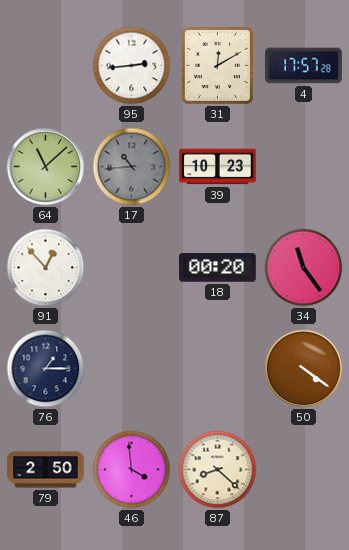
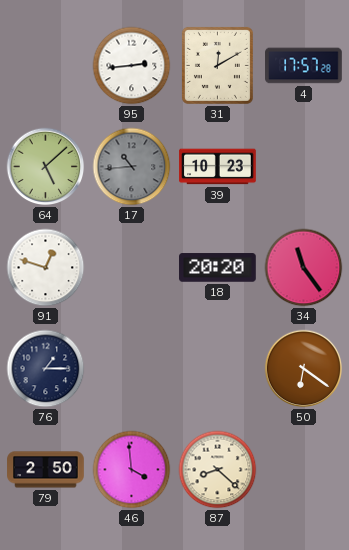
64: 11:08 -> 5:08 (46, 167)
91: 12:53 -> 12:48 (46, 268)
18: 00:20 -> 20:20 (218, 268)
50: 4:21 -> 6:21 (304, 369)
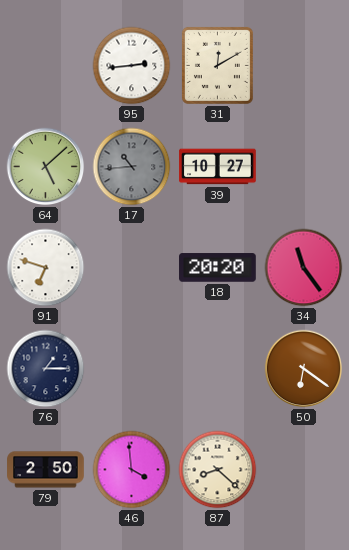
4: 17:57 -> none (304, 66)
39: 10:23 -> 10:27 (218, 167)
91: 12:48 -> 6:48 (46, 268)
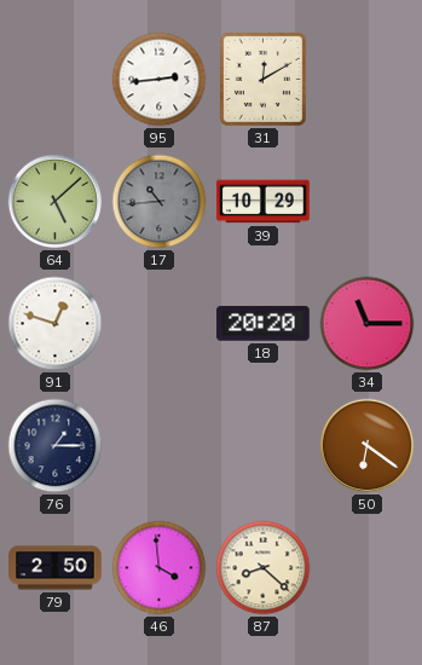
39: 10:27 -> 10:29 (264, 202)
91: 6:48 -> 12:48 (56, 324)
34: 11:24 -> 11:15 (368, 324)
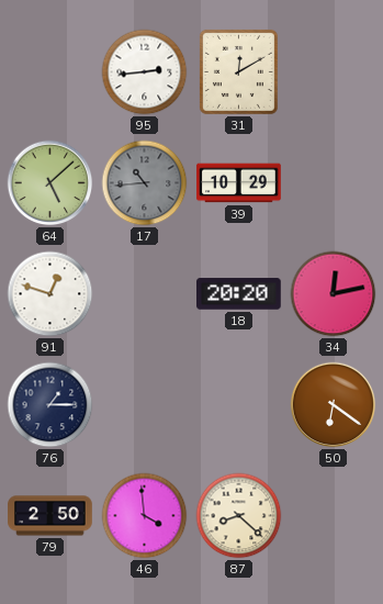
34: 11:15 -> 12:13 (334, 294)
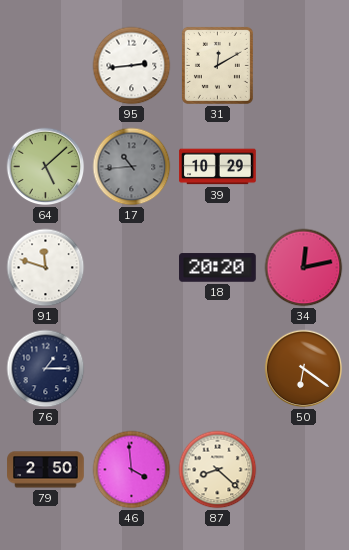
91: 12:48 -> 11:48 (46, 268)
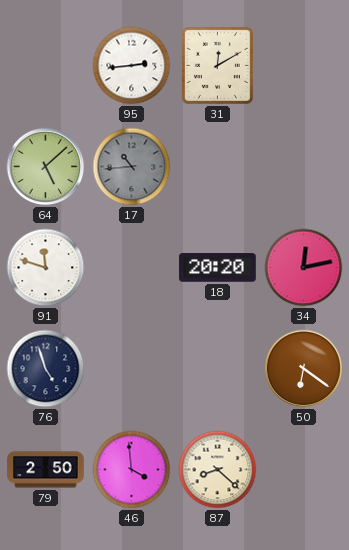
39: 10:29 -> none (218, 167)
76: 1:15 -> 4:57 (46, 369)
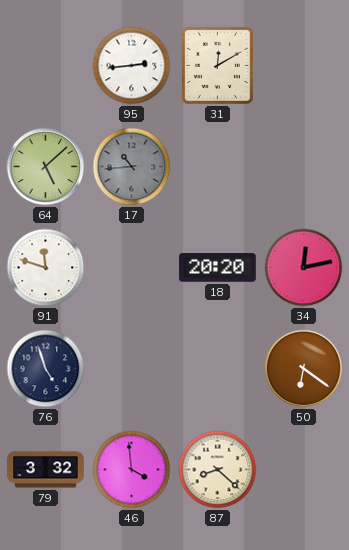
79: 2:50 -> 3:32 (46, 470)
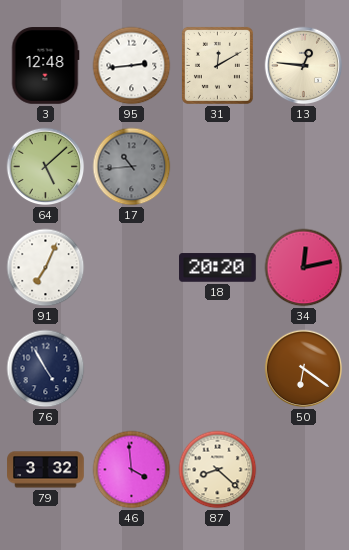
3: none -> 12:48 (45, 66)
13: none -> 12:46 (304, 66)
91: 11:48 -> 7:04 (46, 268)
76: 4:57 -> 4:55 (46, 369)
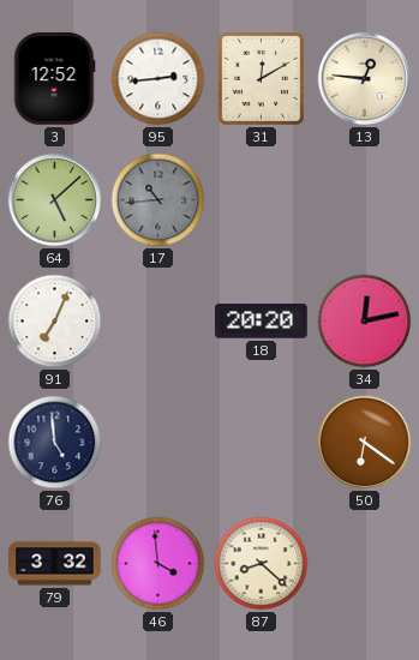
3: 12:48 -> 12:52 (54, 79)
76: 4:55 -> 4:59 (55, 443)
